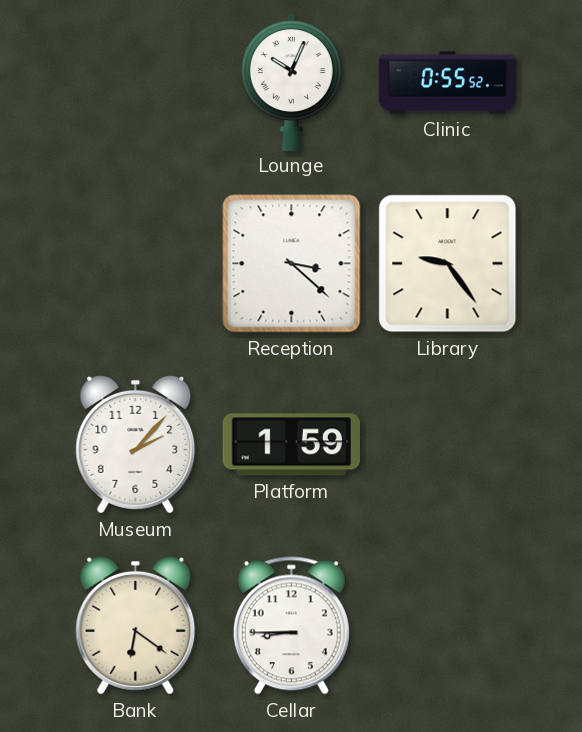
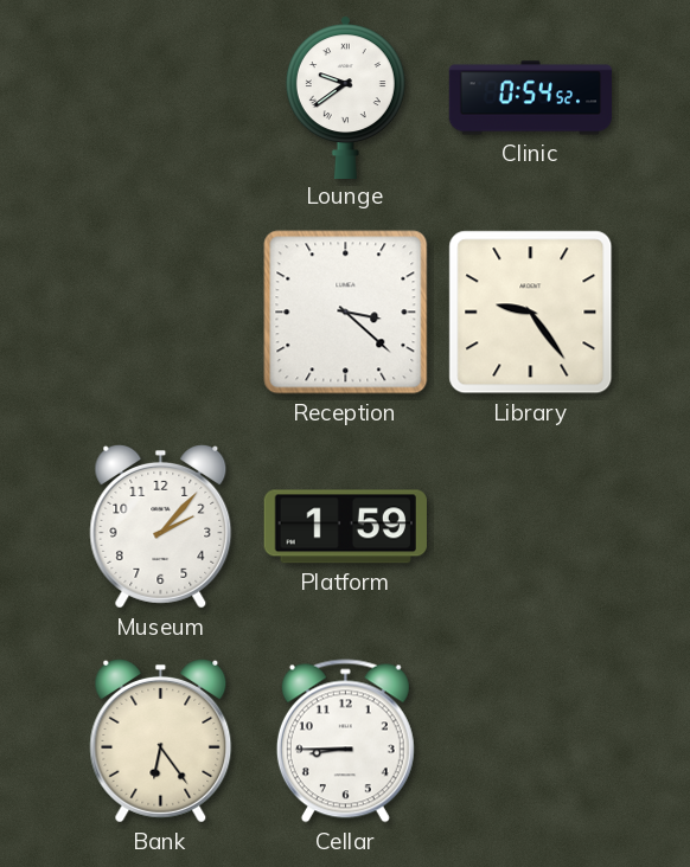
Lounge: 10:04 -> 9:39 (345, 97)
Clinic: 0:55 -> 0:54 (531, 98)
Bank: 6:21 -> 6:24 (161, 740)
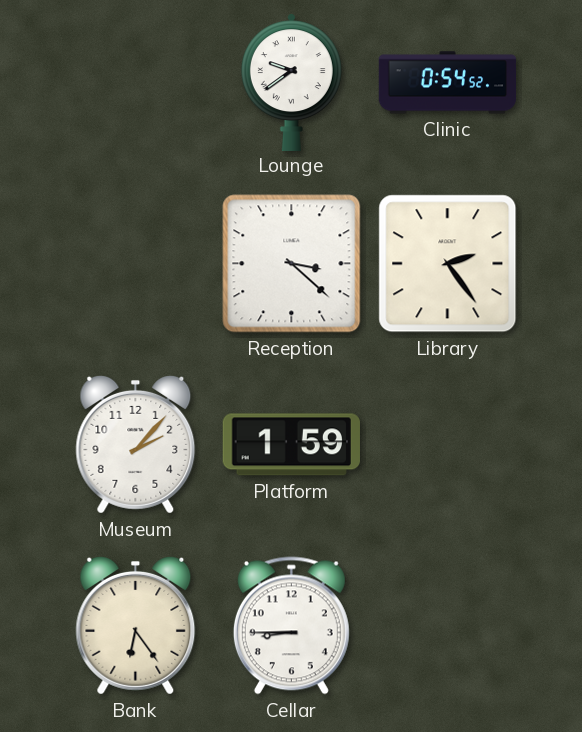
Library: 9:24 -> 2:24 (448, 264)
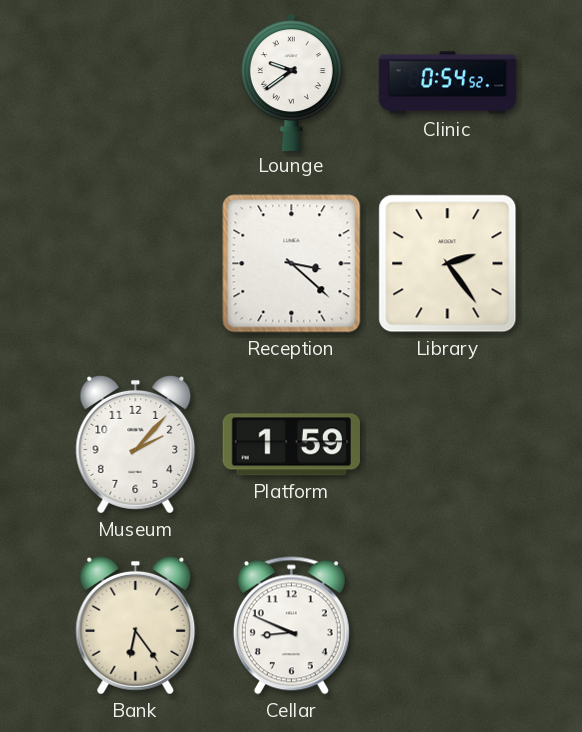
Cellar: 8:45 -> 8:49 (291, 626)
